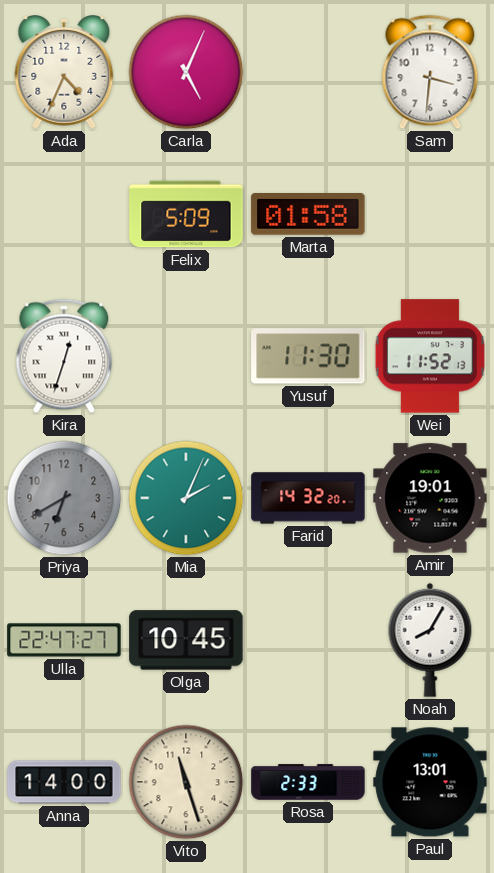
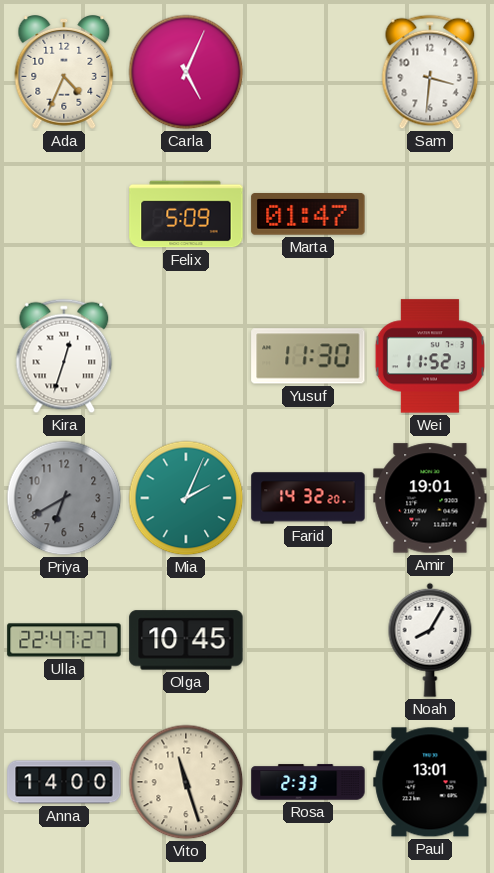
Marta: 01:58 -> 01:47 (308, 215)
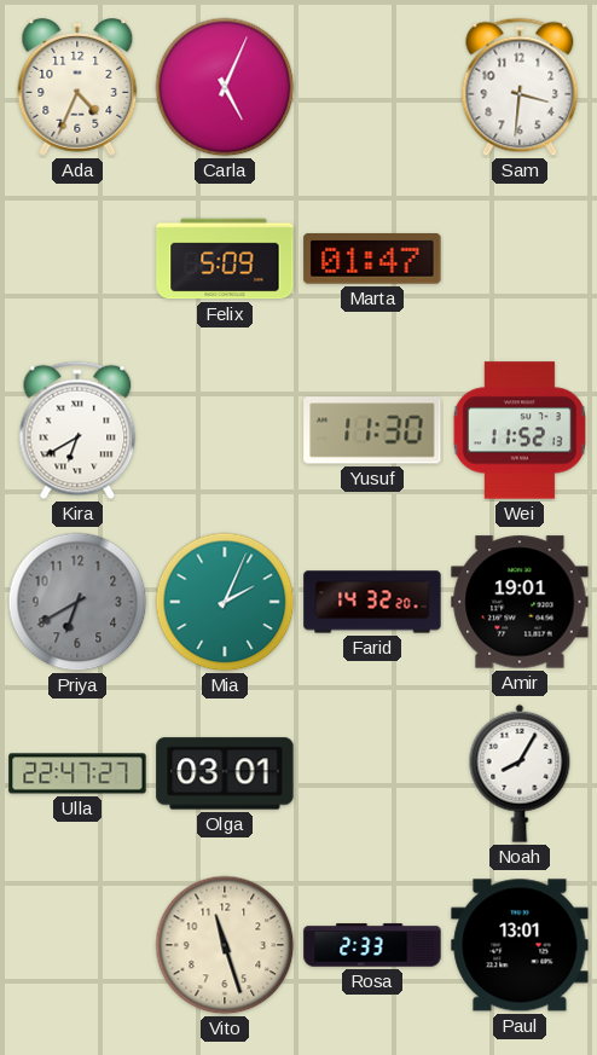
Kira: 12:33 -> 6:40 (77, 430)
Olga: 10:45 -> 03:01 (225, 773)
Anna: 14:00 -> none (64, 782)
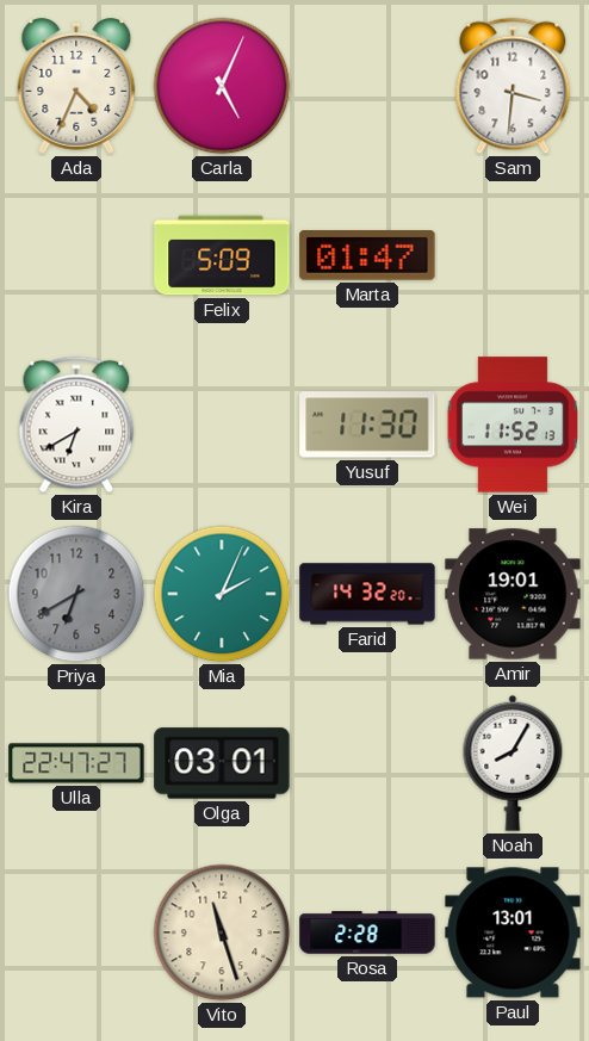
Rosa: 2:33 -> 2:28 (367, 932)
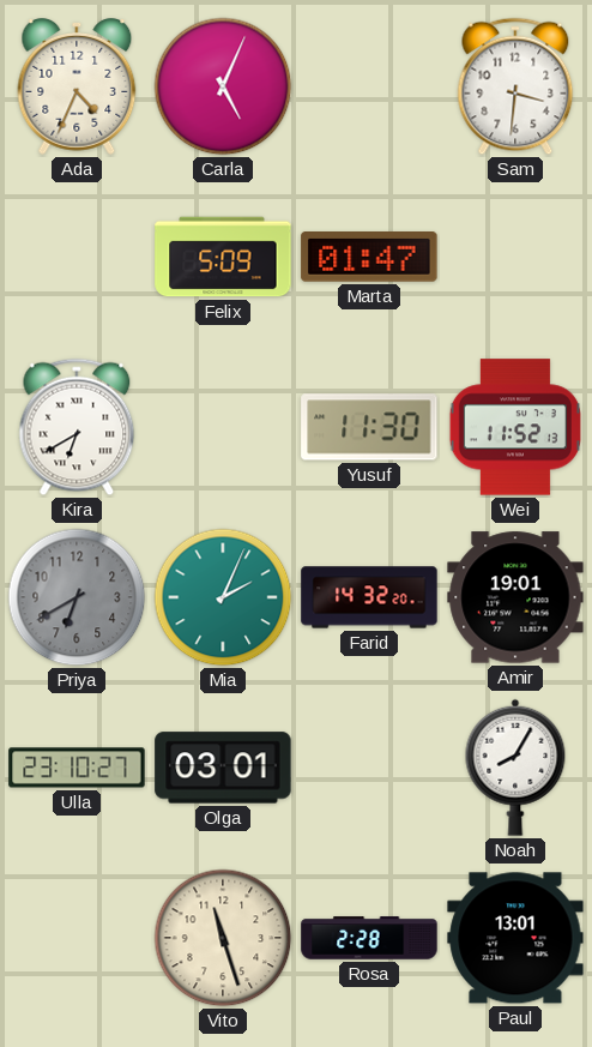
Ulla: 22:47 -> 23:10 (77, 768)
